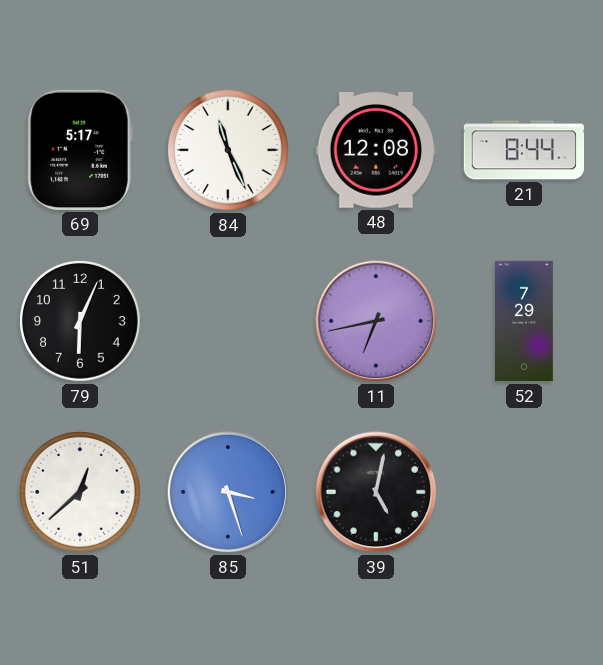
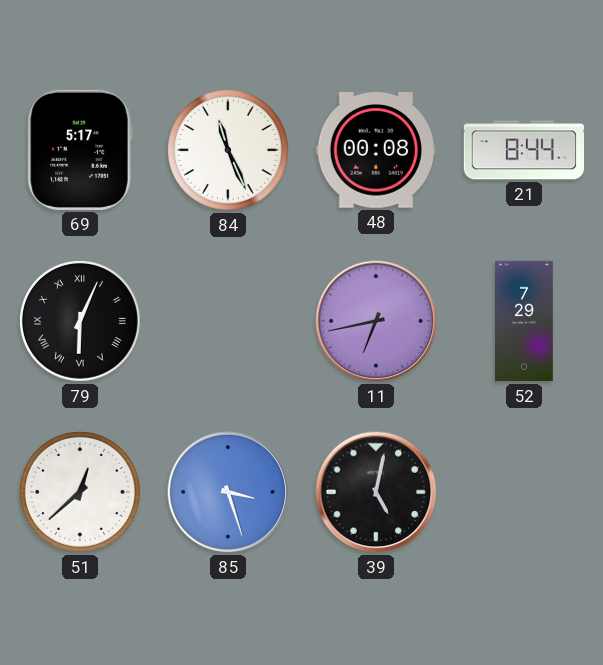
48: 12:08 -> 00:08 (375, 151)
79 numerals: Arabic -> Roman (81, 322)
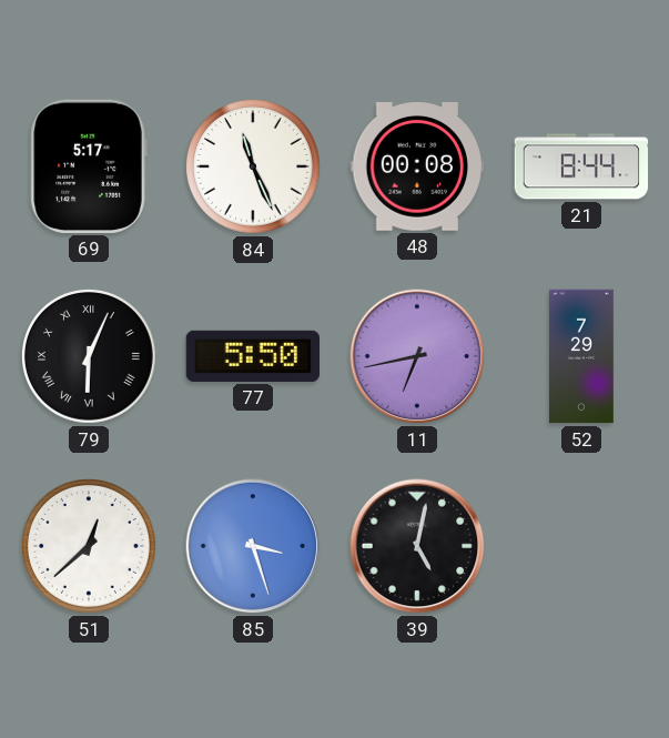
77: none -> 5:50 (252, 356)
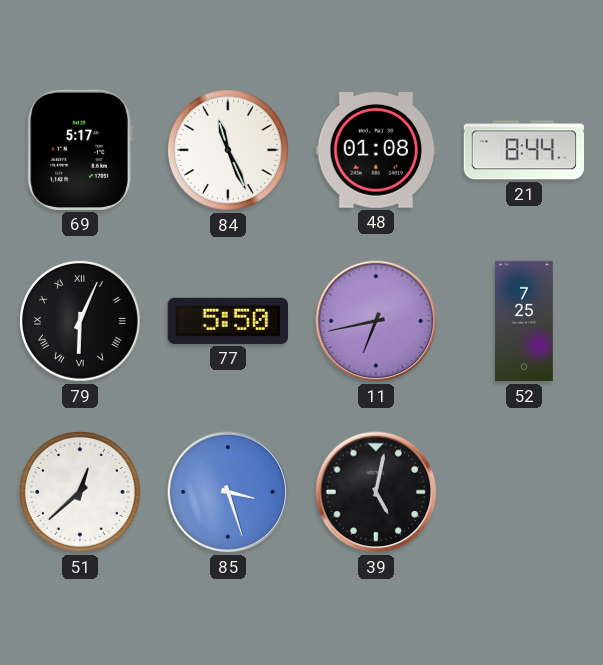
48: 00:08 -> 01:08 (375, 151)
52: 7:29 -> 7:25 (525, 321)
